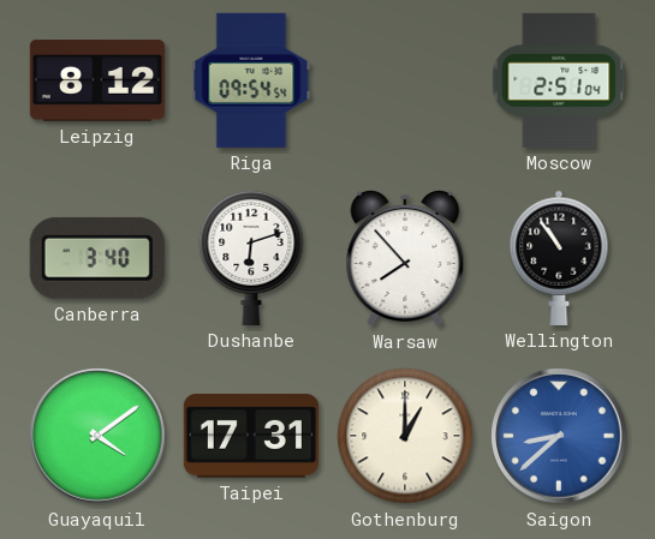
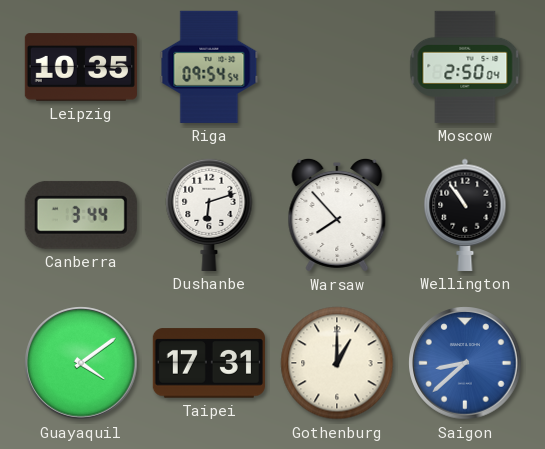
Leipzig: 8:12 -> 10:35 (81, 67)
Moscow: 2:51 -> 2:50 (465, 67)
Canberra: 3:40 -> 3:44 (81, 215)
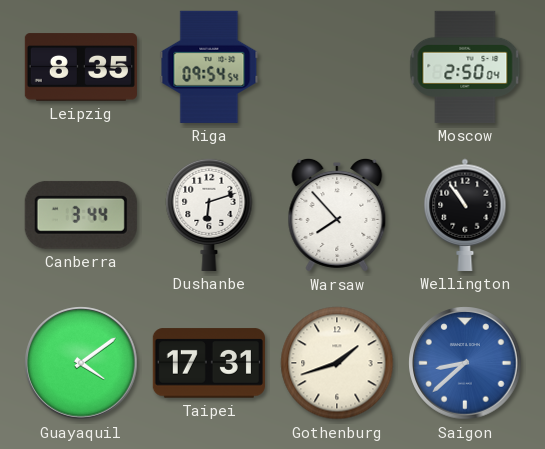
Leipzig: 10:35 -> 8:35 (81, 67)
Gothenburg: 1:00 -> 1:42 (337, 363)
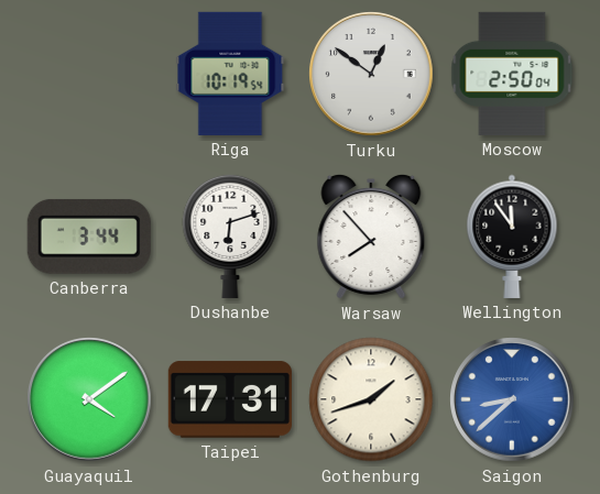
Leipzig: 8:35 -> none (81, 67)
Riga: 09:54 -> 10:19 (230, 74)
Turku: none -> 12:51 (371, 74)
Wellington: 10:54 -> 11:54 (512, 237)
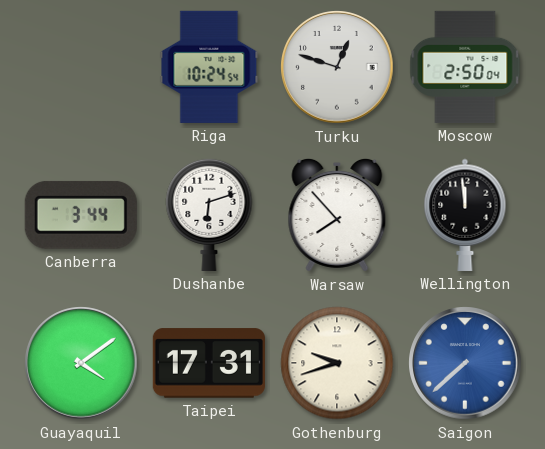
Riga: 10:19 -> 10:24 (209, 67)
Turku: 12:51 -> 12:48 (337, 67)
Wellington: 11:54 -> 11:59 (465, 215)
Gothenburg: 1:42 -> 9:42 (337, 363)
Saigon: 8:38 -> 7:38 (465, 363)
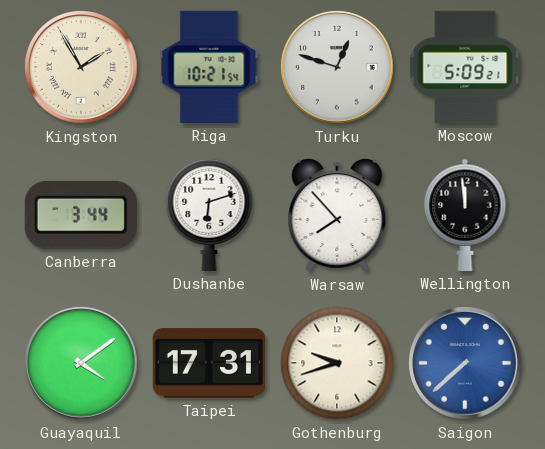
Kingston: none -> 1:55 (81, 67)
Riga: 10:24 -> 10:21 (209, 67)
Moscow: 2:50 -> 5:09 (465, 67)
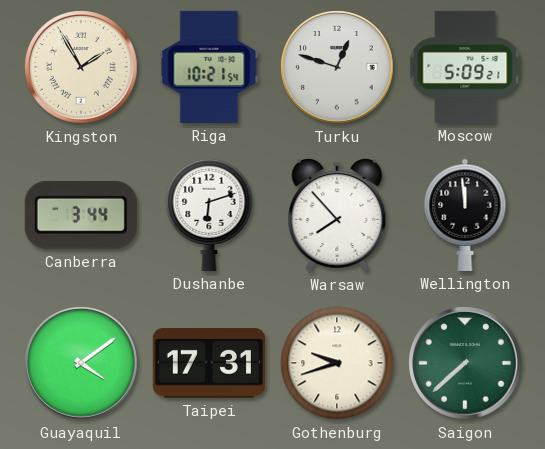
Saigon dial: blue -> green (465, 363)
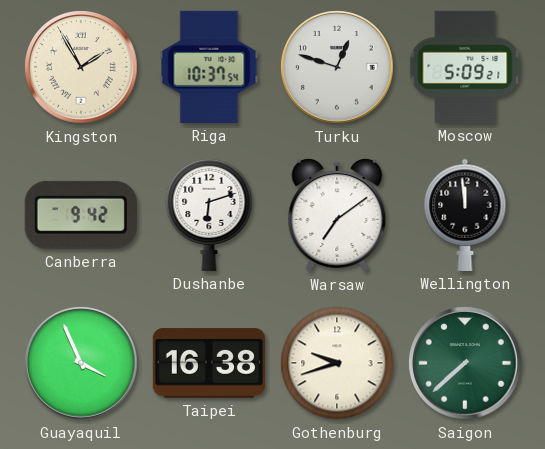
Riga: 10:21 -> 10:37 (209, 67)
Canberra: 3:44 -> 9:42 (81, 215)
Warsaw: 7:53 -> 7:09 (337, 215)
Guayaquil: 4:09 -> 3:56 (81, 363)
Taipei: 17:31 -> 16:38 (209, 363)
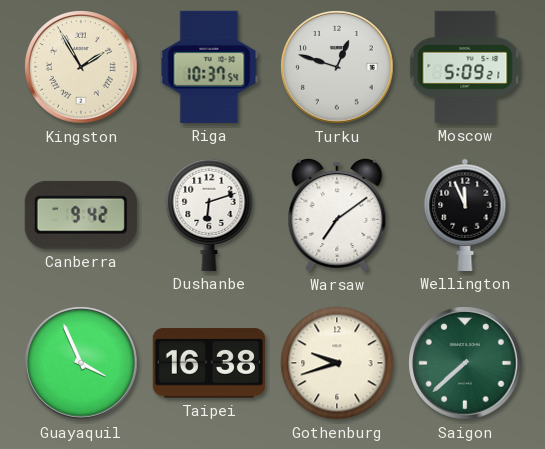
Wellington: 11:59 -> 11:56 (465, 215)
